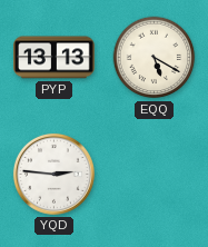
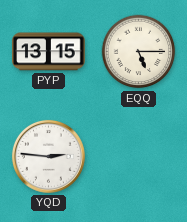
PYP: 13:13 -> 13:15 (49, 52)
EQQ: 5:20 -> 5:15 (139, 52)
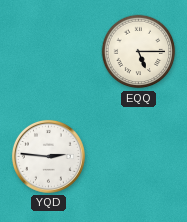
PYP: 13:15 -> none (49, 52)
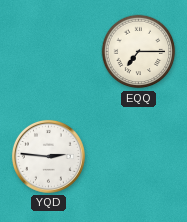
EQQ: 5:15 -> 7:15 (139, 52)
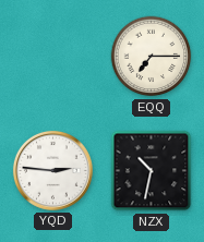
NZX: none -> 10:32 (152, 171)
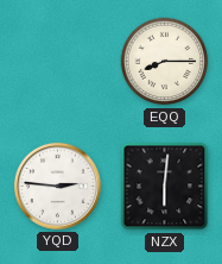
EQQ: 7:15 -> 8:15 (165, 62)
NZX: 10:32 -> 6:01 (165, 187)
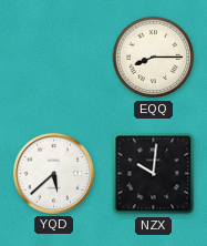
YQD: 2:46 -> 5:38 (53, 173)
NZX: 6:01 -> 10:01 (154, 174)
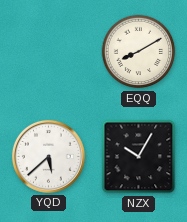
EQQ: 8:15 -> 8:10 (139, 52)
NZX: 10:01 -> 10:05 (139, 157)
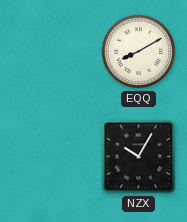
YQD: 5:38 -> none (48, 156)
